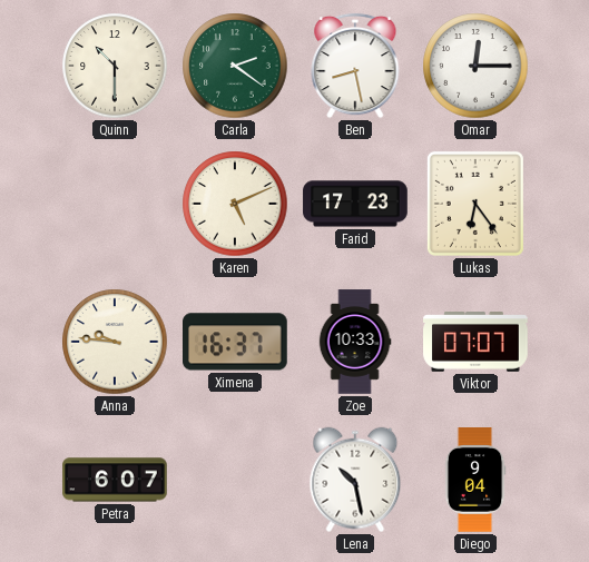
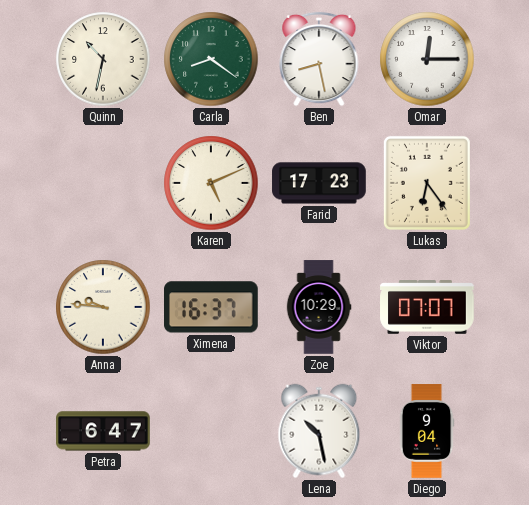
Quinn: 10:30 -> 10:32 (103, 59)
Carla: 2:21 -> 8:21 (211, 59)
Zoe: 10:33 -> 10:29 (319, 307)
Petra: 6:07 -> 6:47 (103, 431)
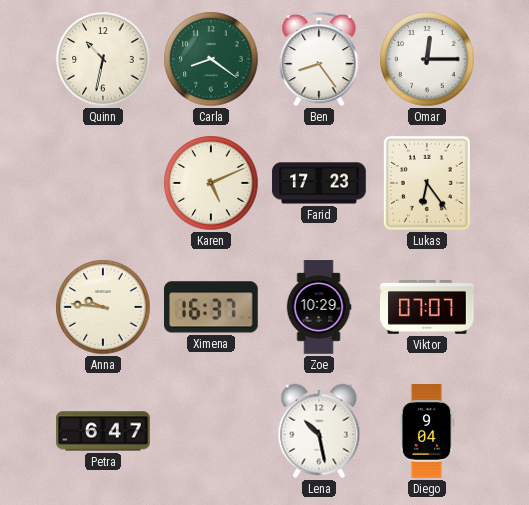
Ben: 8:28 -> 8:24 (319, 59)
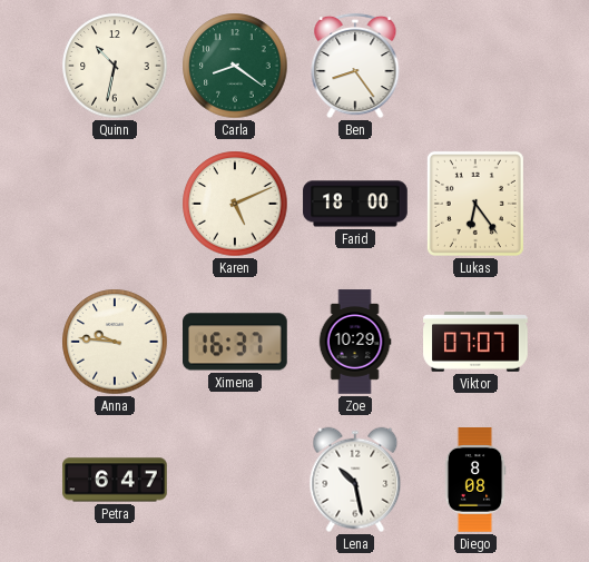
Omar: 12:15 -> none (427, 59)
Farid: 17:23 -> 18:00 (355, 204)
Diego: 9:04 -> 8:08 (475, 480)
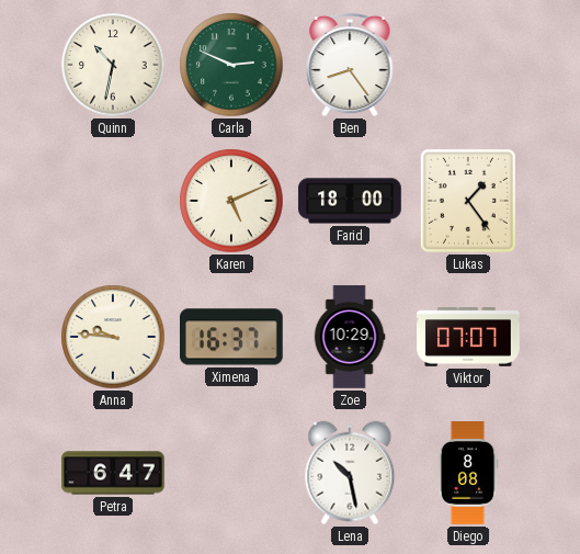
Carla: 8:21 -> 2:49 (231, 65)
Lukas: 6:24 -> 1:24 (468, 201)
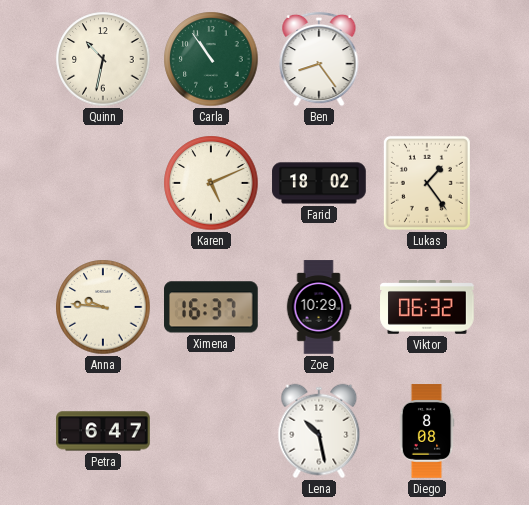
Carla: 2:49 -> 10:54 (211, 59)
Farid: 18:00 -> 18:02 (319, 183)
Viktor: 07:07 -> 06:32 (427, 307)
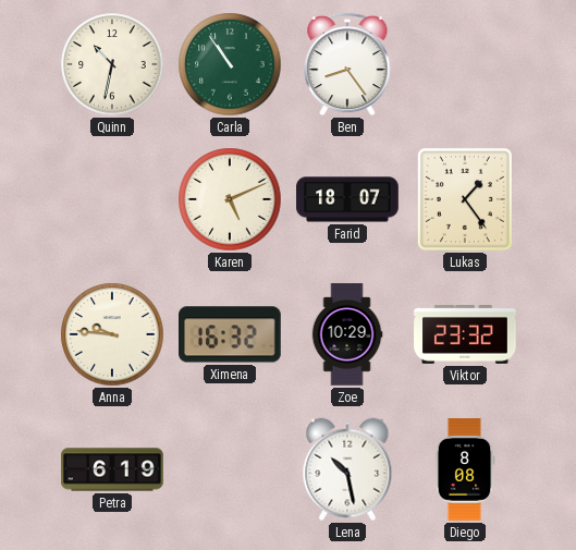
Farid: 18:02 -> 18:07 (347, 199)
Ximena: 16:37 -> 16:32 (231, 334)
Viktor: 06:32 -> 23:32 (465, 334)
Petra: 6:47 -> 6:19 (112, 469)
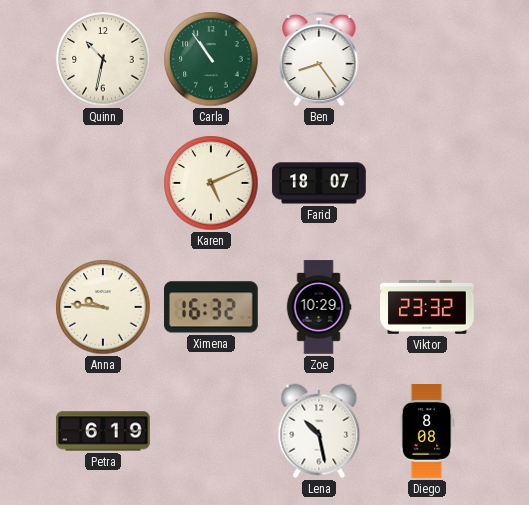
Lukas: 1:24 -> none (465, 199)
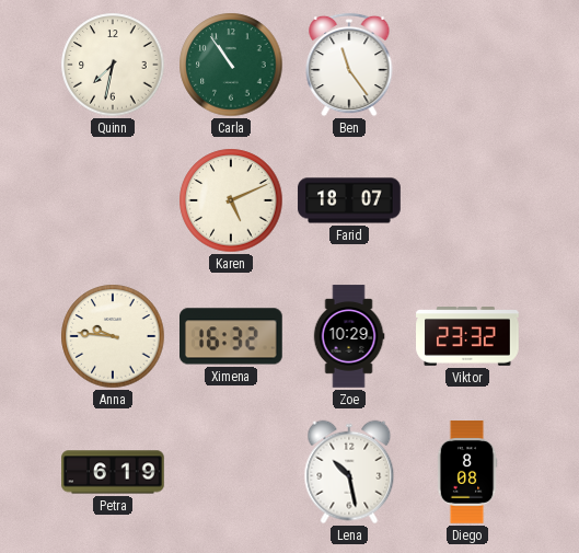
Quinn: 10:32 -> 7:32 (113, 65)
Ben: 8:24 -> 11:24 (349, 65)
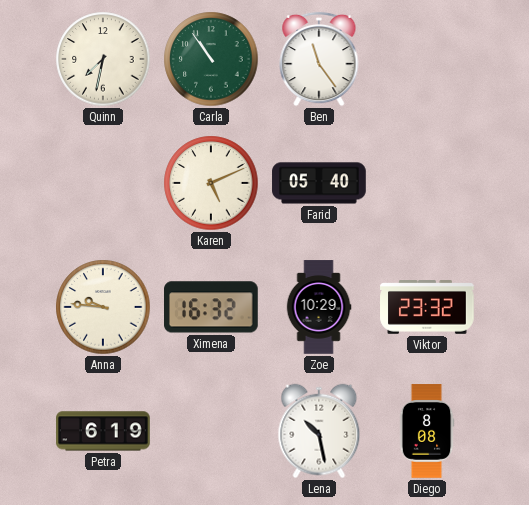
Farid: 18:07 -> 05:40 (319, 183)
